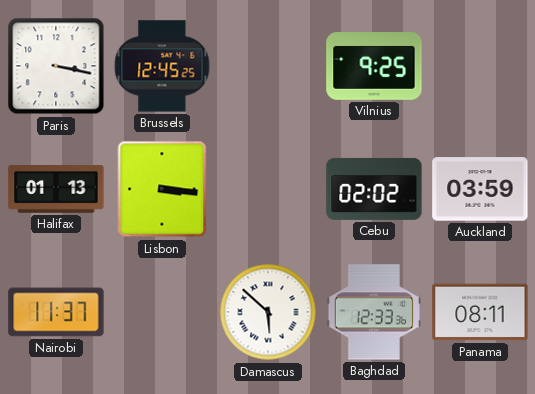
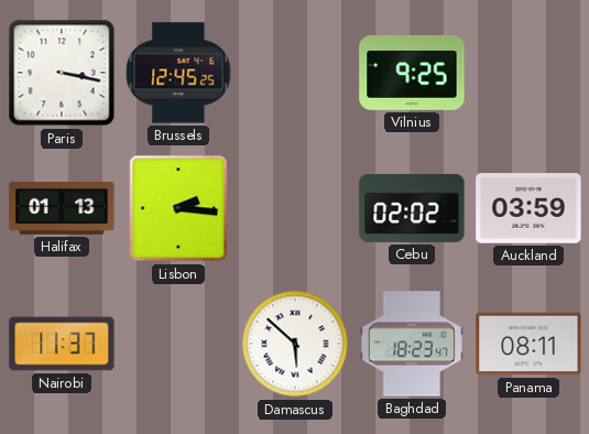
Lisbon: 3:16 -> 2:16 (178, 208)
Baghdad: 12:33 -> 18:23 (411, 344)
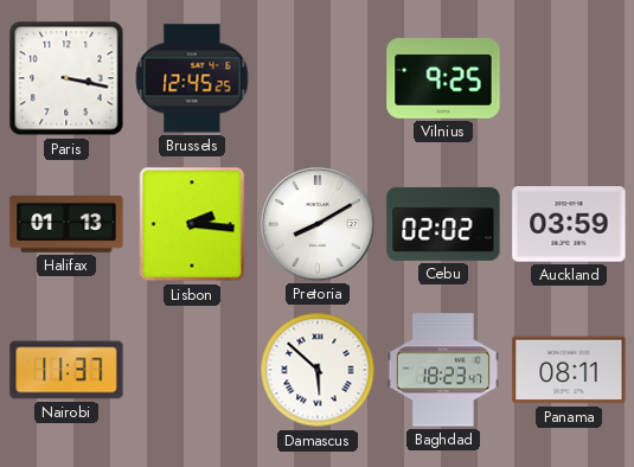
Pretoria: none -> 8:10 (318, 224)
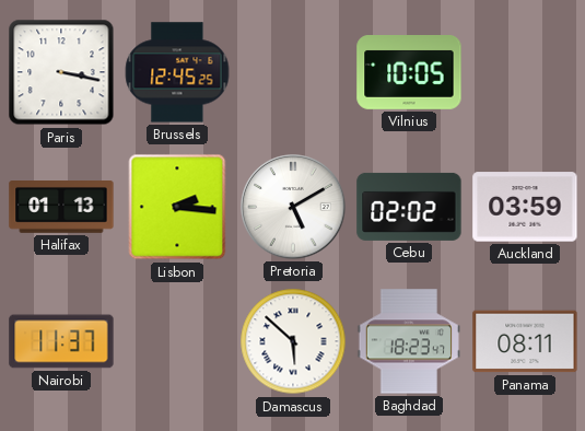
Vilnius: 9:25 -> 10:05 (409, 73)
Pretoria: 8:10 -> 5:10 (293, 207)
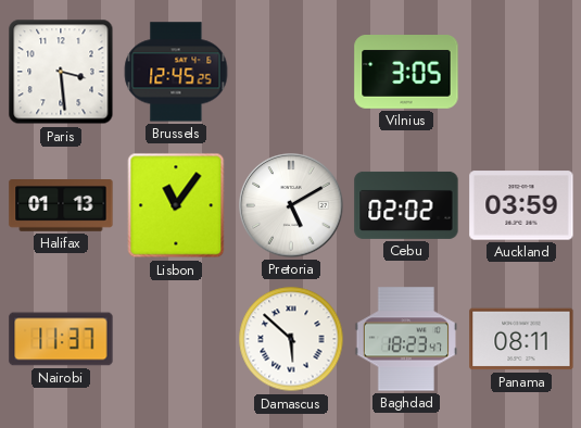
Paris: 3:17 -> 3:29 (61, 72)
Vilnius: 10:05 -> 3:05 (406, 73)
Lisbon: 2:16 -> 11:06 (176, 205)
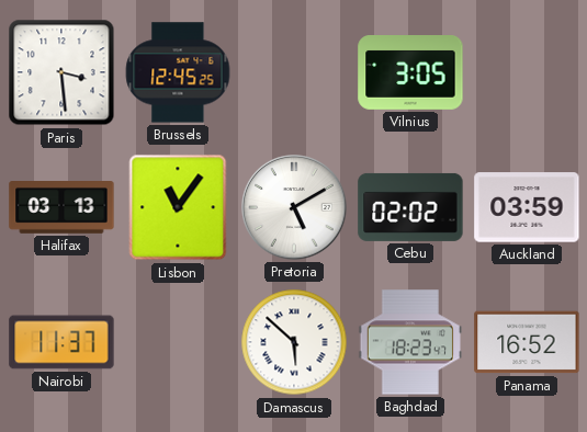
Halifax: 01:13 -> 03:13 (61, 208)
Panama: 08:11 -> 16:52 (527, 342)
